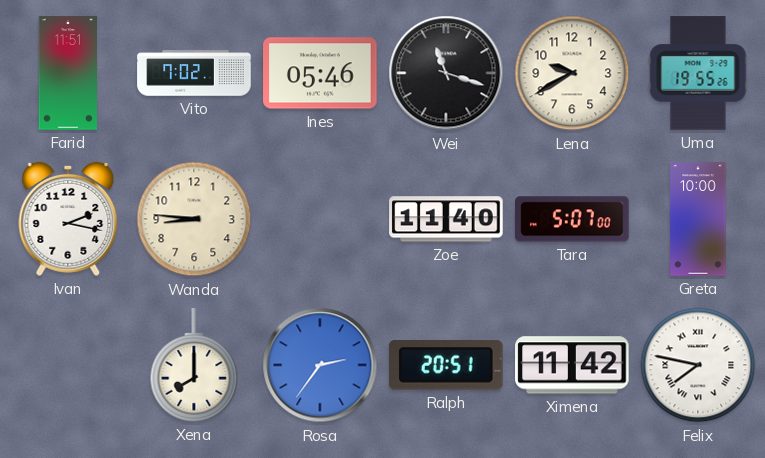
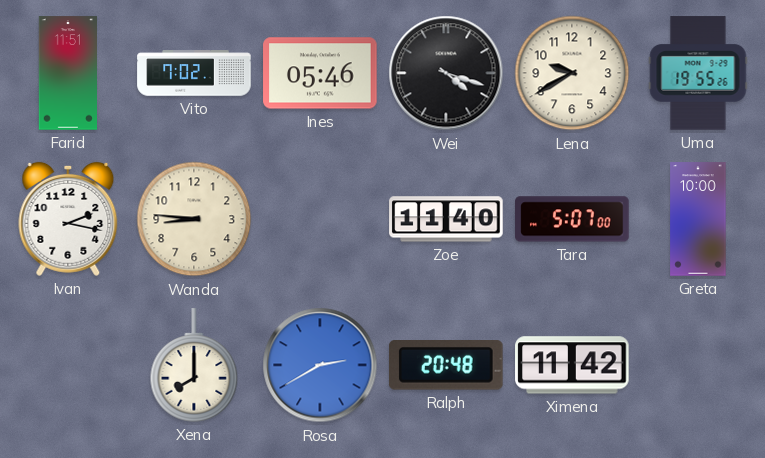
Wei: 11:18 -> 4:18 (446, 73)
Rosa: 2:36 -> 2:40 (320, 365)
Ralph: 20:51 -> 20:48 (446, 365)
Felix: 7:47 -> none (698, 365)
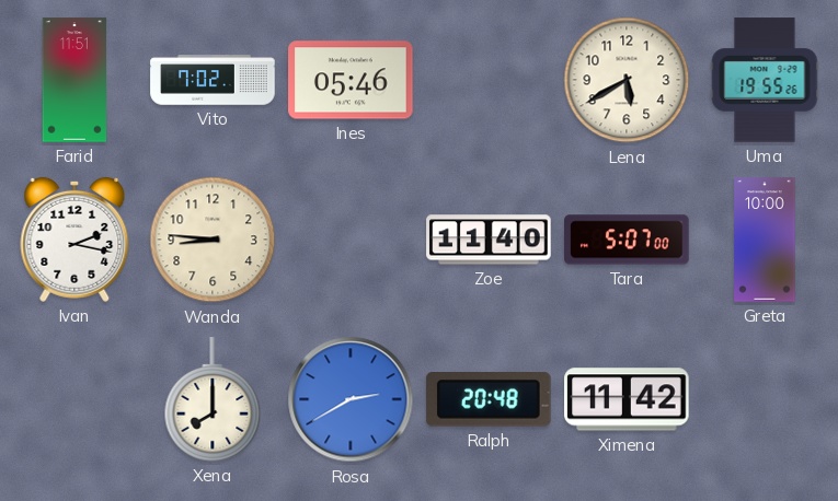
Wei: 4:18 -> none (446, 73)
Lena: 9:40 -> 5:40 (627, 80)
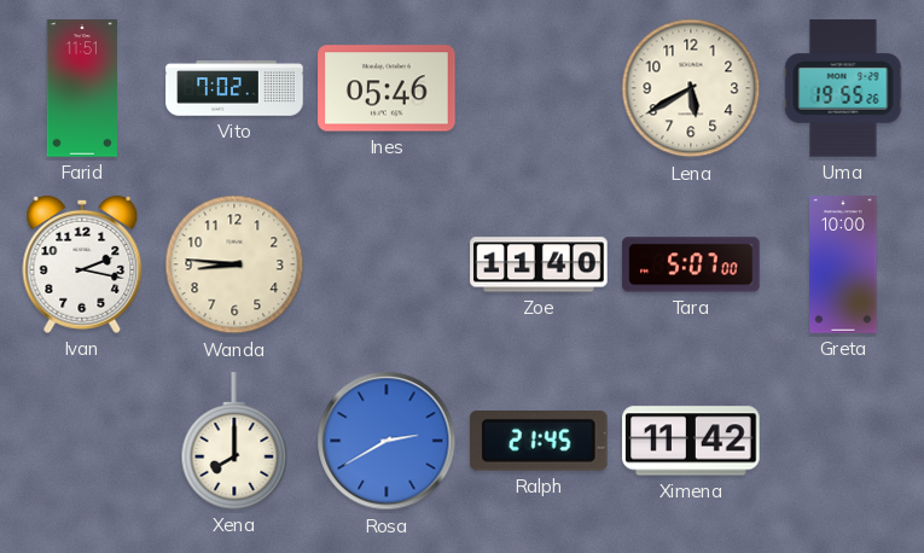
Ralph: 20:48 -> 21:45 (539, 441)
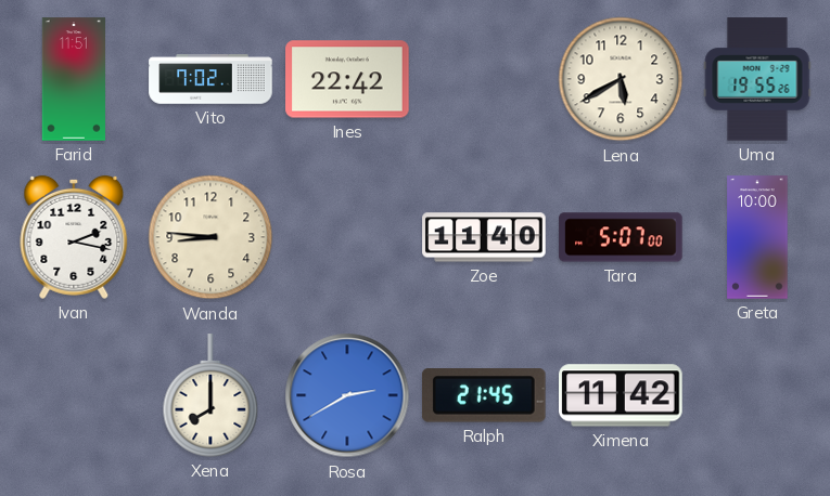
Ines: 05:46 -> 22:42 (347, 79)
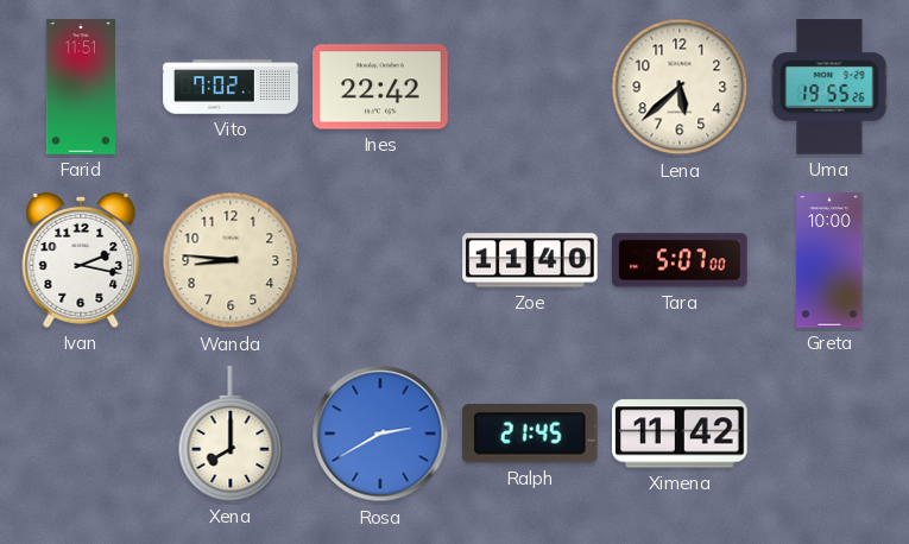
Lena: 5:40 -> 5:38 (680, 87)
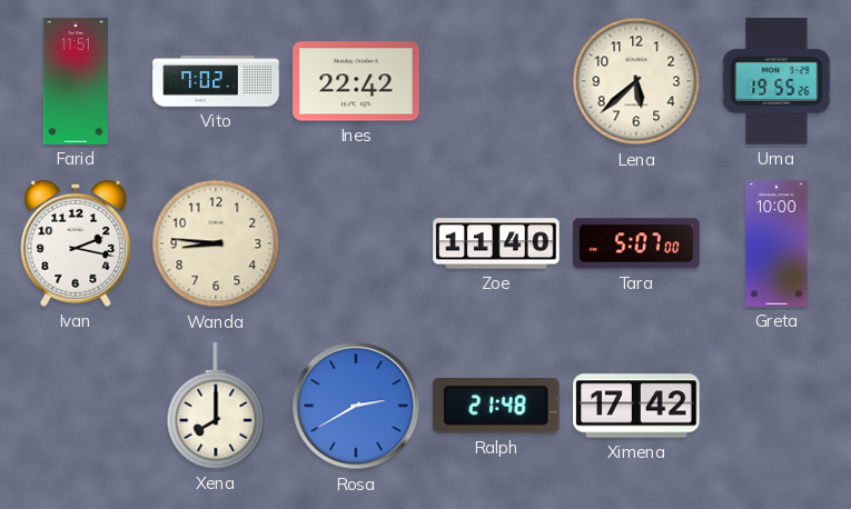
Ralph: 21:45 -> 21:48 (496, 406)
Ximena: 11:42 -> 17:42 (636, 406)
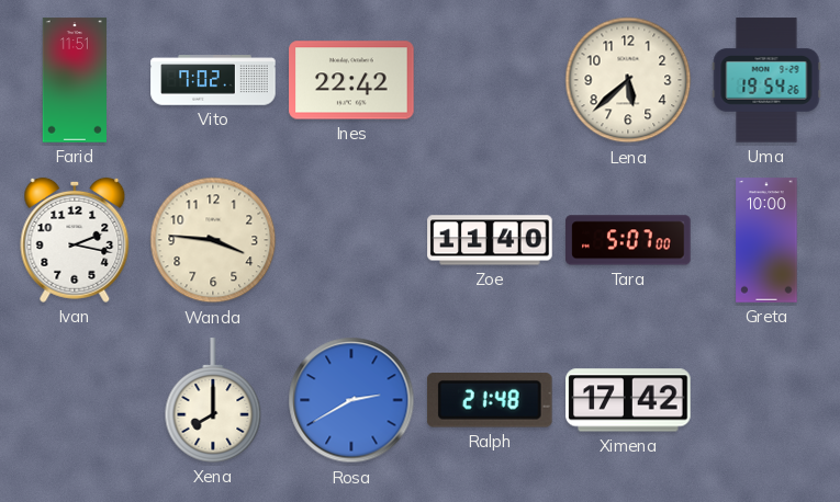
Uma: 19:55 -> 19:54 (766, 80)
Wanda: 8:46 -> 3:46 (213, 240)
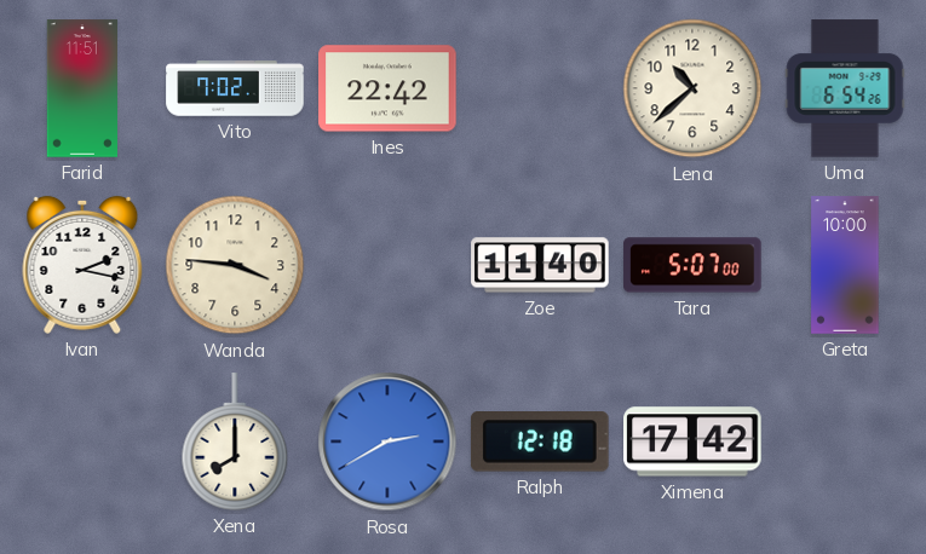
Lena: 5:38 -> 10:38 (692, 88)
Uma: 19:54 -> 6:54 (845, 88)
Ralph: 21:48 -> 12:18 (540, 442)
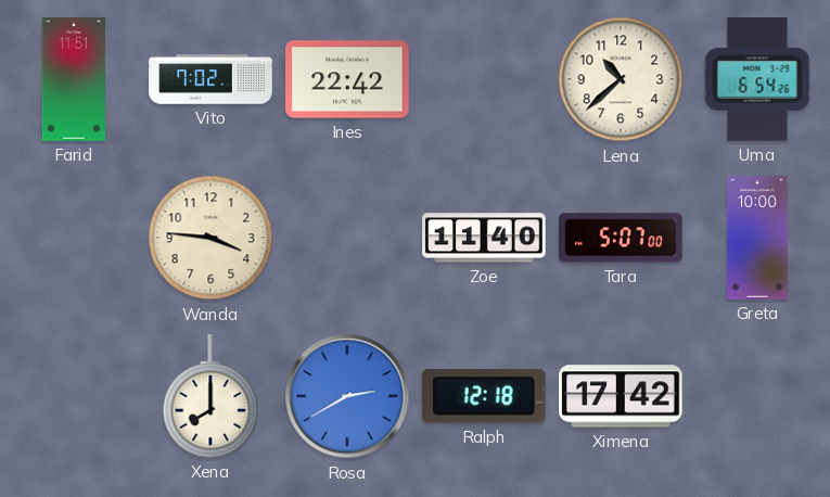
Ivan: 2:17 -> none (82, 265)
